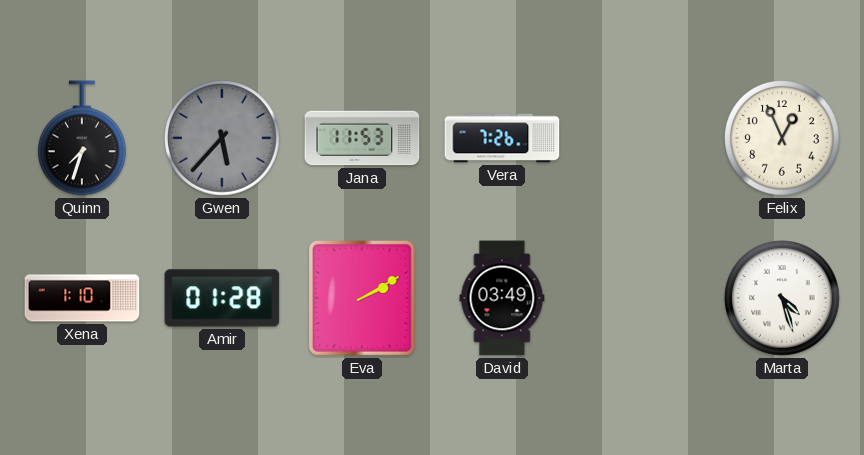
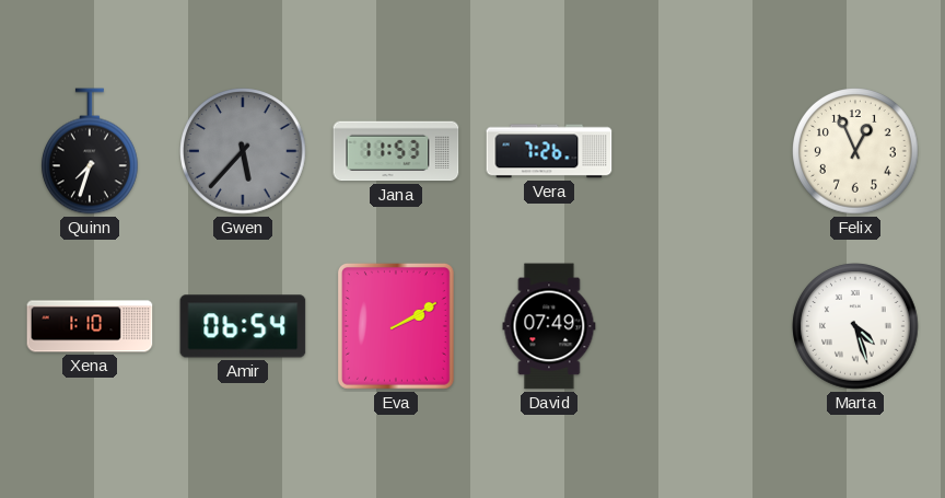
Amir: 01:28 -> 06:54 (243, 326)
David: 03:49 -> 07:49 (549, 326)
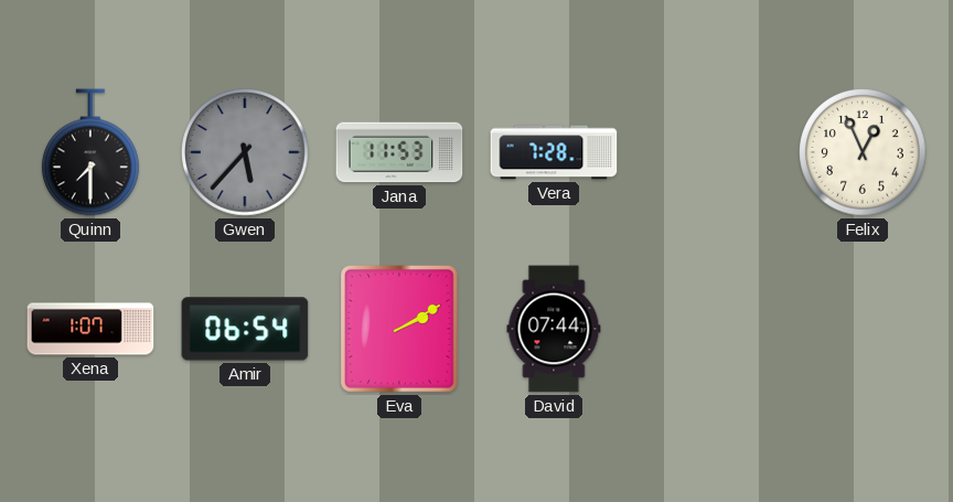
Quinn: 7:33 -> 7:30 (92, 152)
Vera: 7:26 -> 7:28 (554, 152)
Xena: 1:10 -> 1:07 (90, 329)
David: 07:49 -> 07:44 (554, 329)
Marta: 4:27 -> none (856, 327)
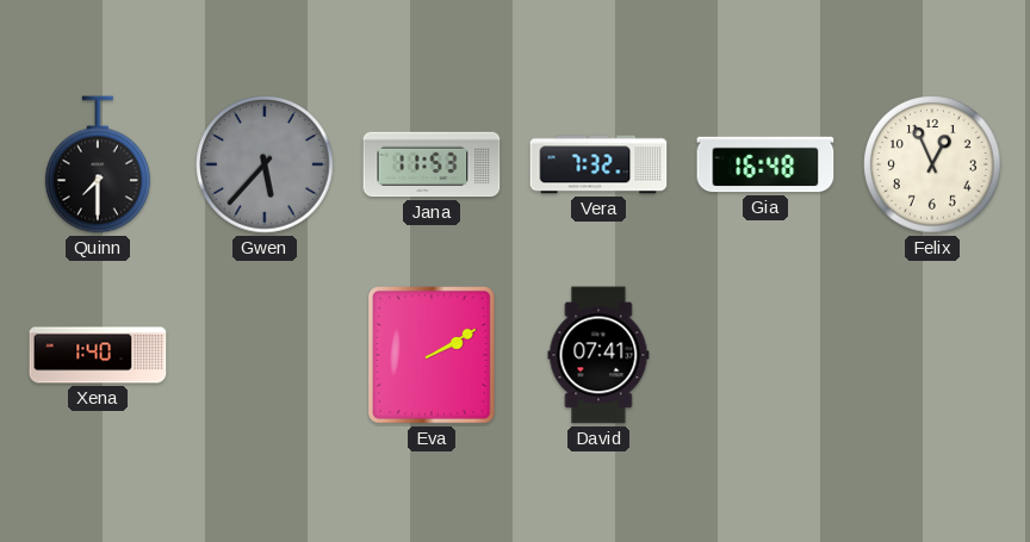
Vera: 7:28 -> 7:32 (598, 164)
Gia: none -> 16:48 (765, 164)
Xena: 1:07 -> 1:40 (98, 355)
Amir: 06:54 -> none (245, 329)
David: 07:44 -> 07:41 (598, 355)
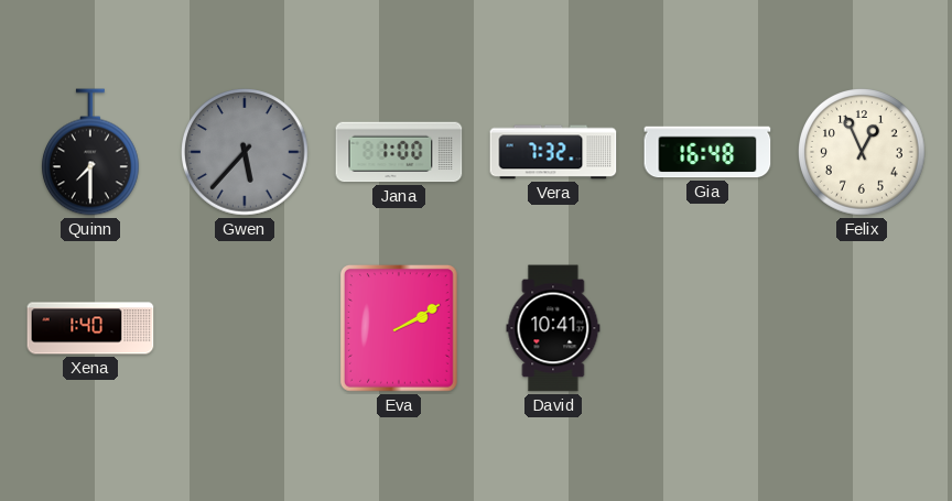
Jana: 11:53 -> 1:00 (399, 152)
David: 07:41 -> 10:41 (553, 328)
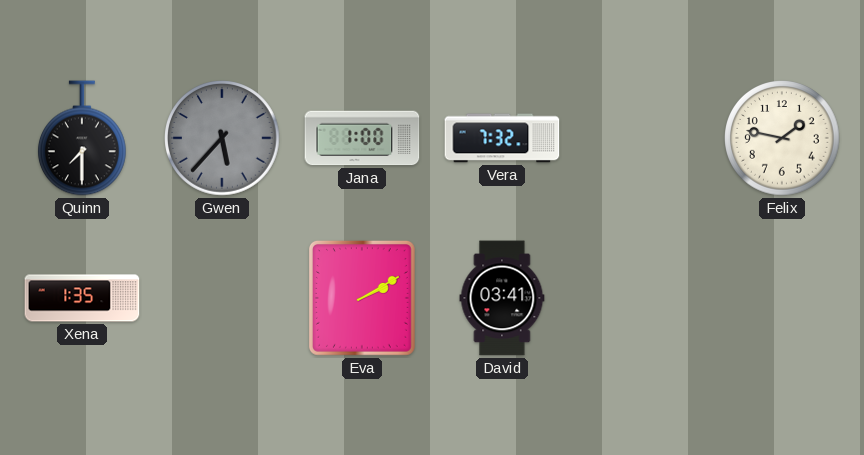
Gia: 16:48 -> none (707, 152)
Felix: 12:56 -> 1:47 (783, 139)
Xena: 1:40 -> 1:35 (82, 298)
David: 10:41 -> 03:41 (502, 298)
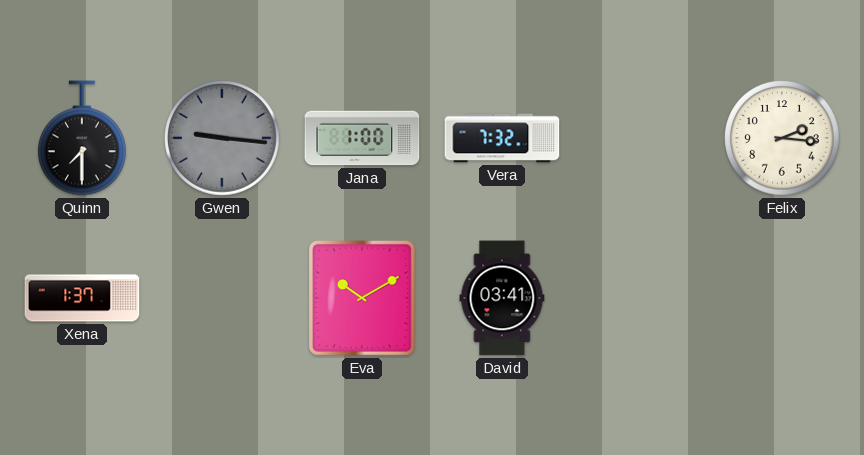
Gwen: 5:37 -> 9:16 (223, 139)
Felix: 1:47 -> 2:16 (783, 139)
Xena: 1:35 -> 1:37 (82, 298)
Eva: 2:10 -> 10:10 (362, 298)
